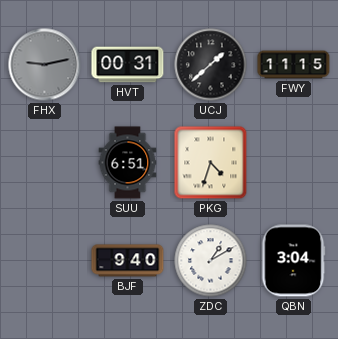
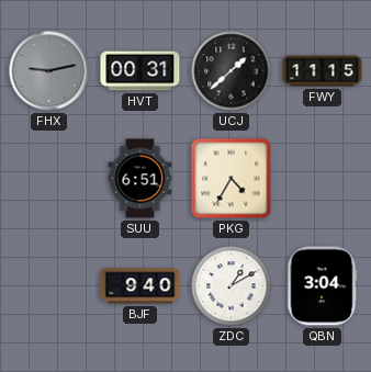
PKG: 4:33 -> 4:35 (232, 179)
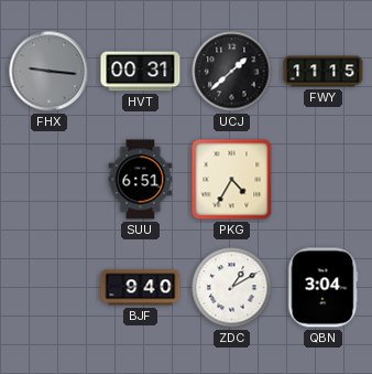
FHX: 9:13 -> 9:16 (50, 72)
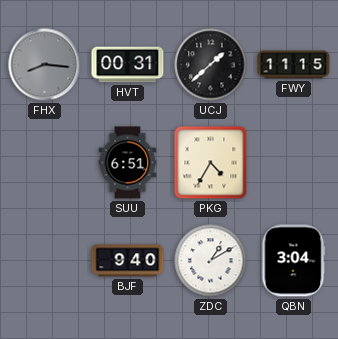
FHX: 9:16 -> 8:16 (45, 65)
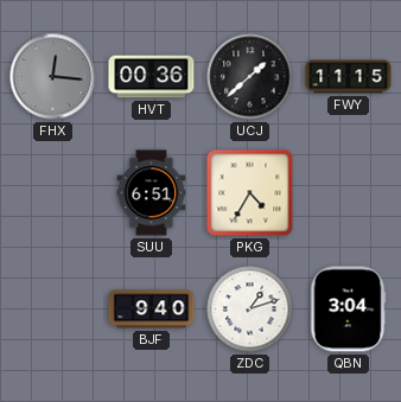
FHX: 8:16 -> 12:16 (53, 77)
HVT: 00:31 -> 00:36 (152, 77)
ZDC: 1:10 -> 1:12 (250, 310)
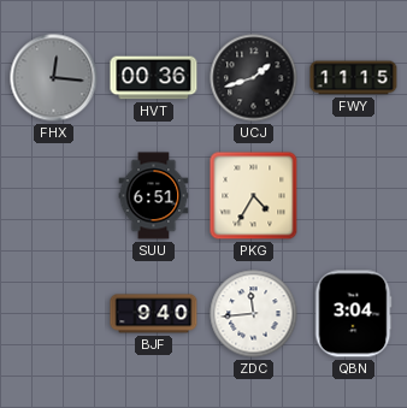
UCJ: 1:38 -> 1:42 (254, 78)
ZDC: 1:12 -> 11:44 (254, 314)
